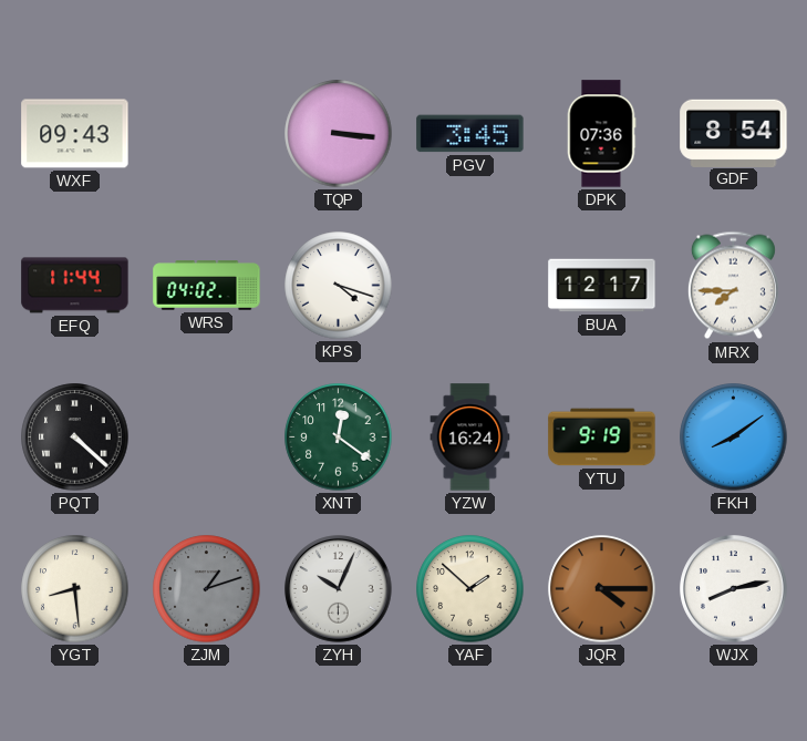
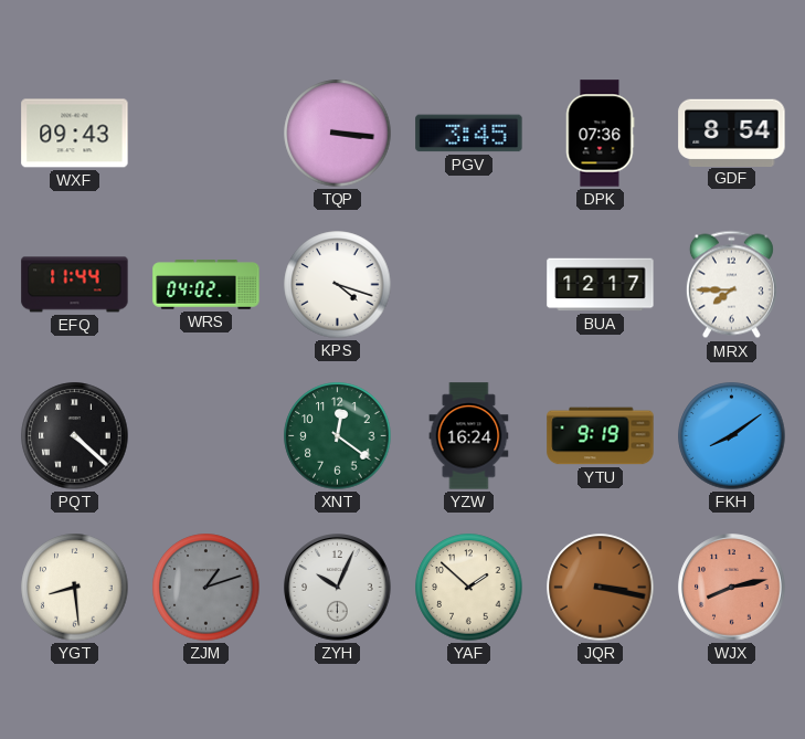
JQR: 4:15 -> 3:17 (601, 588)
WJX dial: white -> salmon (732, 588)
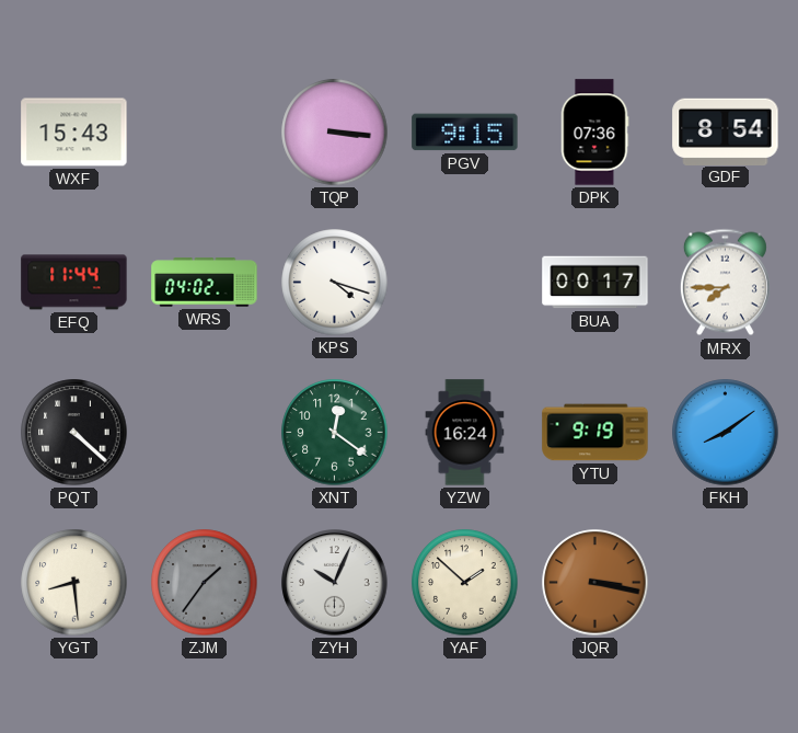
WXF: 09:43 -> 15:43 (74, 133)
PGV: 3:45 -> 9:15 (465, 133)
BUA: 12:17 -> 00:17 (595, 283)
ZJM: 1:12 -> 1:36 (205, 583)
WJX: 8:13 -> none (732, 588)
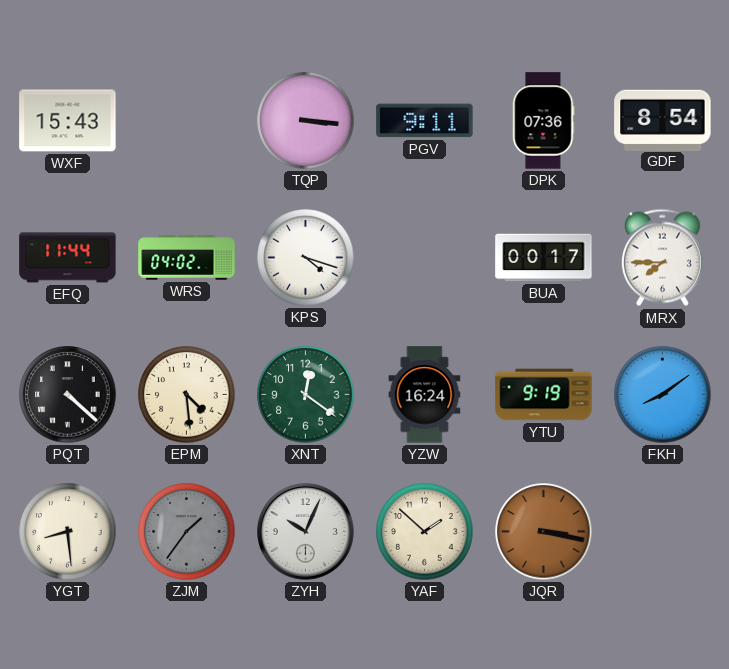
PGV: 9:15 -> 9:11 (425, 121)
EPM: none -> 4:29 (187, 395)
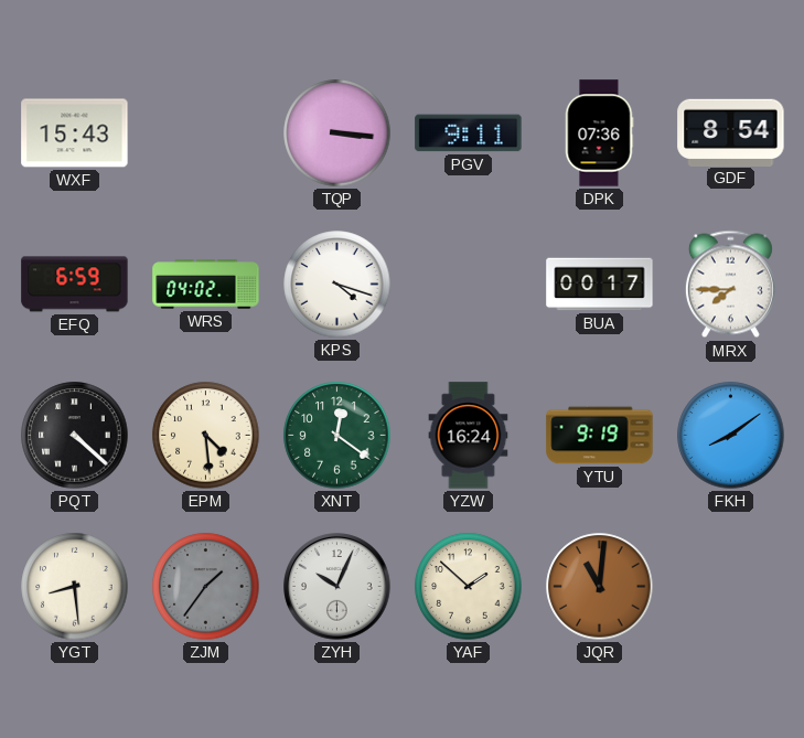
EFQ: 11:44 -> 6:59 (75, 285)
JQR: 3:17 -> 11:01 (600, 587)
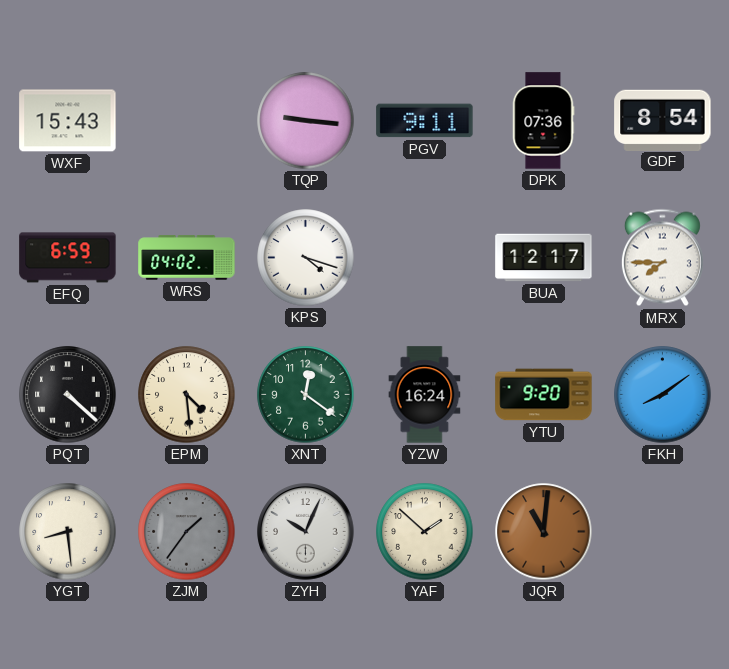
TQP: 3:16 -> 9:16 (306, 121)
BUA: 00:17 -> 12:17 (544, 258)
YTU: 9:19 -> 9:20 (544, 395)
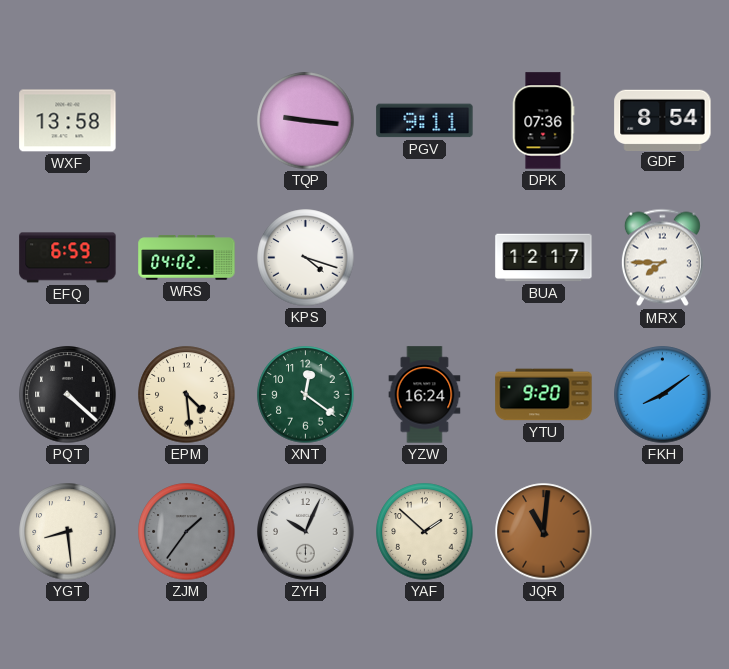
WXF: 15:43 -> 13:58 (68, 121)
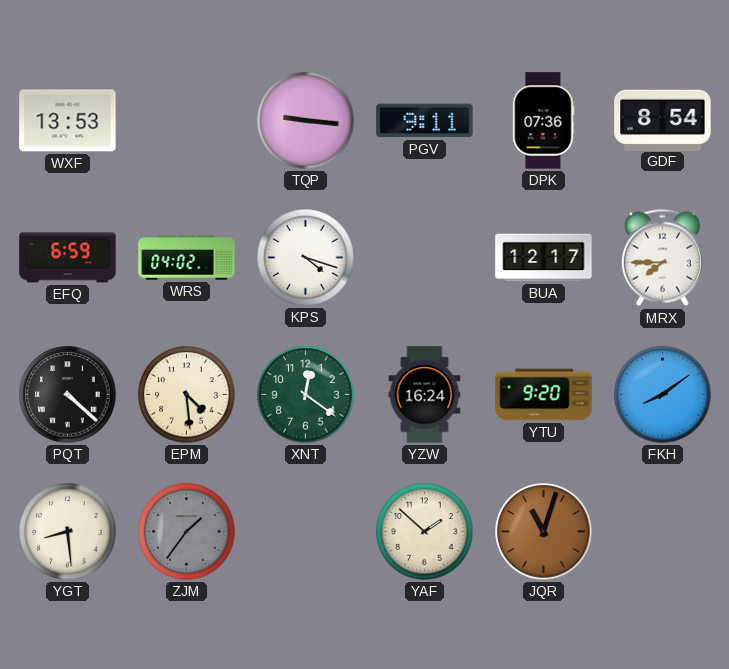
WXF: 13:58 -> 13:53 (68, 121)
ZYH: 10:04 -> none (306, 532)
JQR: 11:01 -> 11:03 (544, 532)
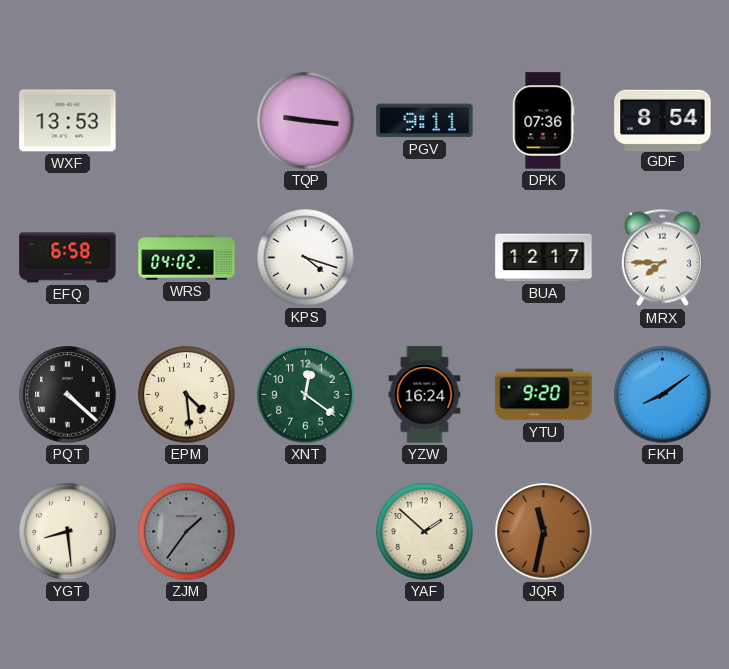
EFQ: 6:59 -> 6:58 (68, 258)
JQR: 11:03 -> 11:32 (544, 532)
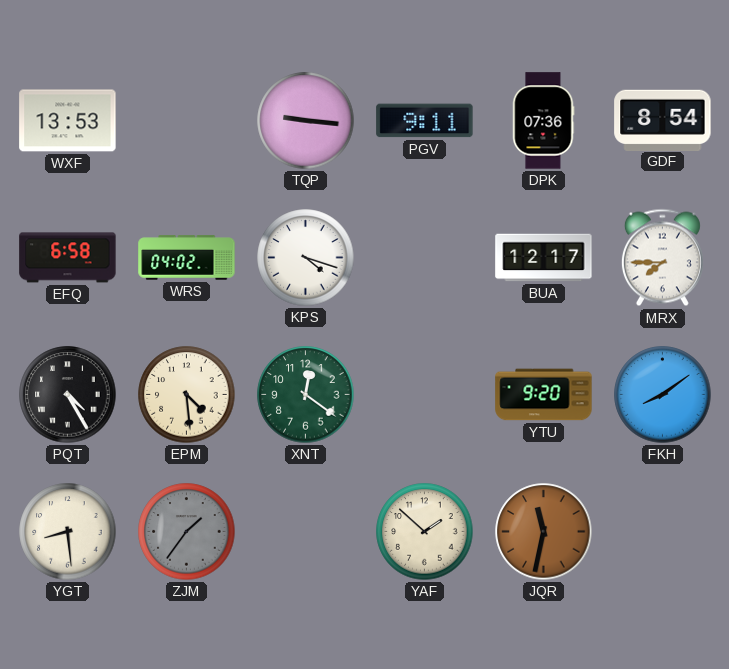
PQT: 4:22 -> 4:25 (68, 395)
YZW: 16:24 -> none (425, 395)
